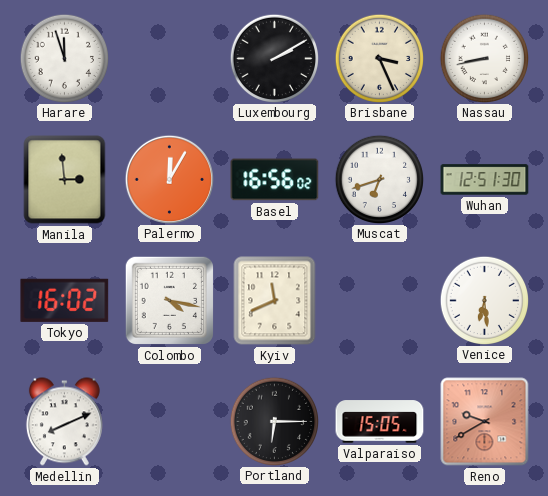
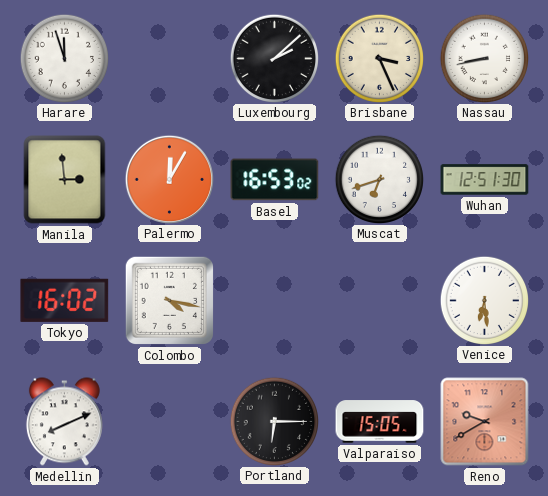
Luxembourg: 2:10 -> 2:08 (274, 58)
Basel: 16:56 -> 16:53 (275, 180)
Kyiv: 11:41 -> none (275, 301)
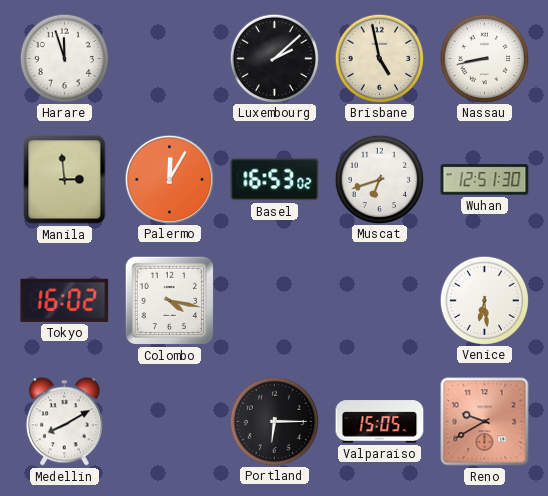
Brisbane: 3:26 -> 4:58 (379, 58)
Medellin: 8:11 -> 8:10 (64, 422)
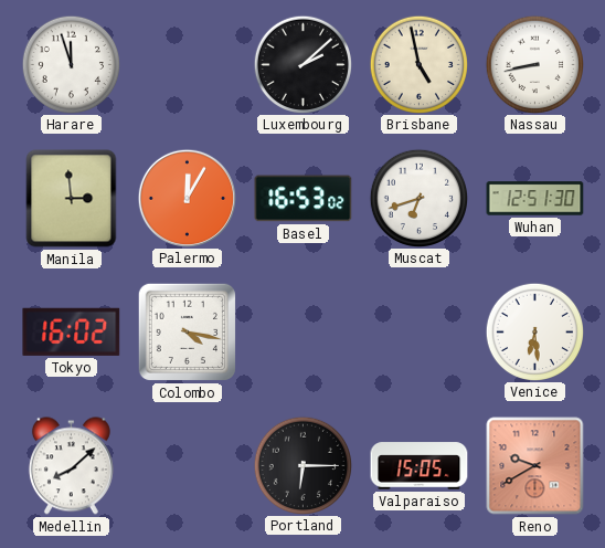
Medellin: 8:10 -> 8:08 (71, 466)
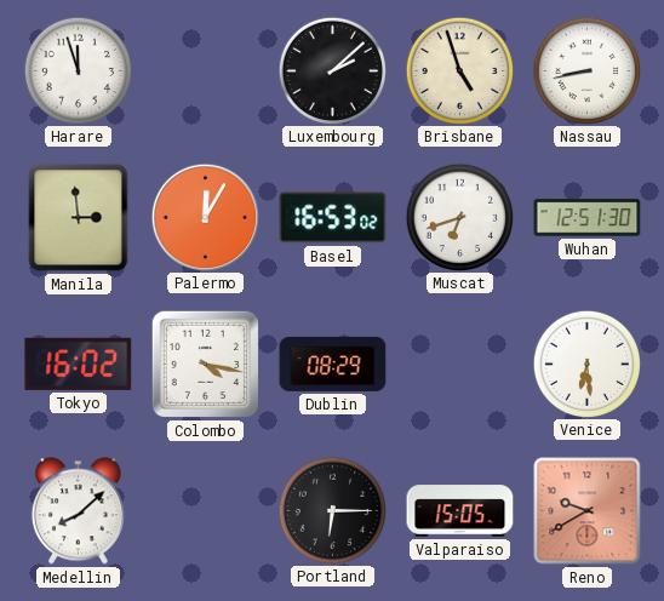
Brisbane: 4:58 -> 4:57 (459, 70)
Dublin: none -> 08:29 (333, 364)
